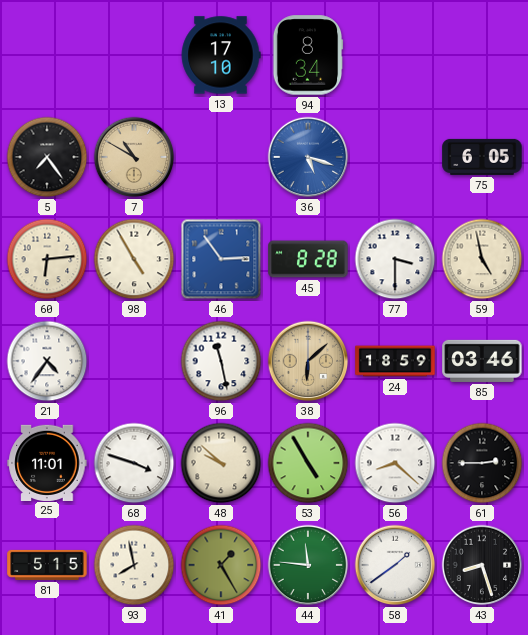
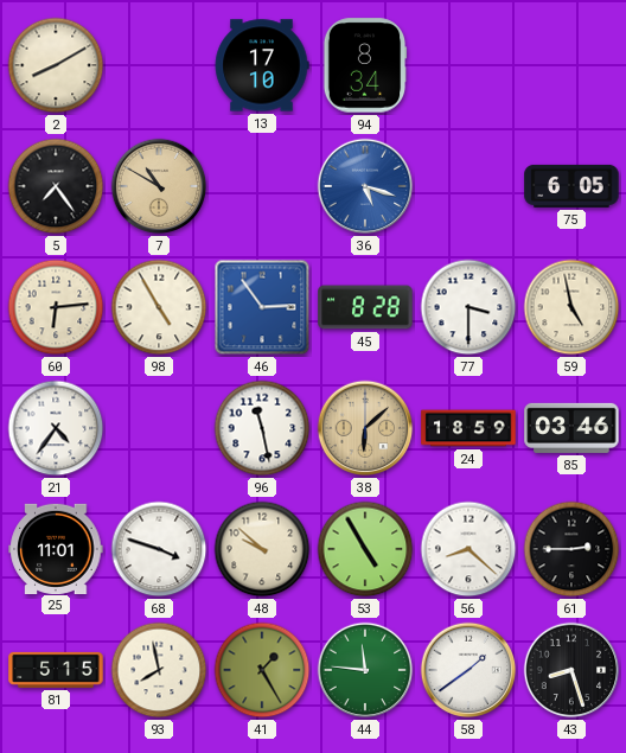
2: none -> 8:10 (56, 65)
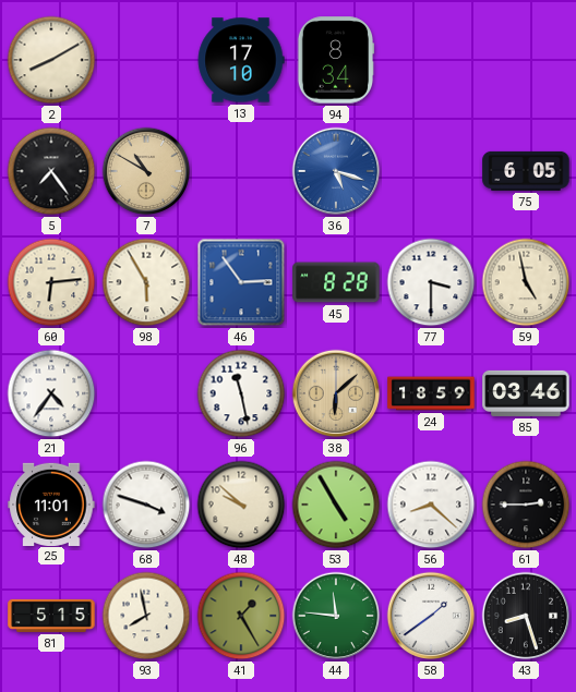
98: 4:55 -> 5:55 (146, 282)
